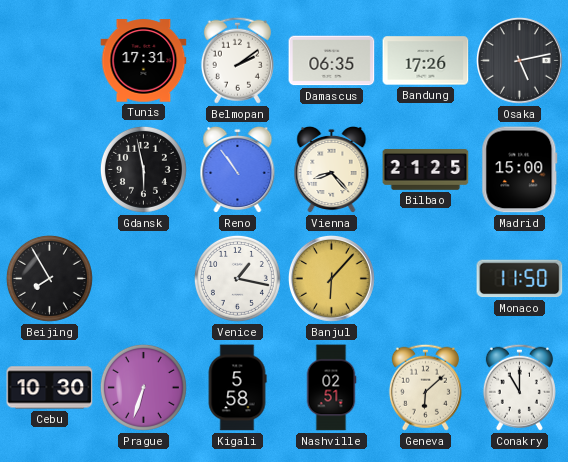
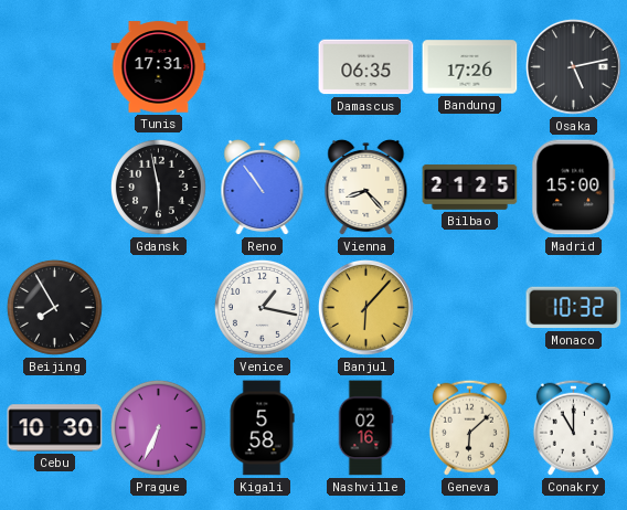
Belmopan: 2:09 -> none (237, 60)
Monaco: 11:50 -> 10:32 (574, 308)
Prague: 6:33 -> 6:34 (158, 427)
Nashville: 02:51 -> 02:16 (365, 428)
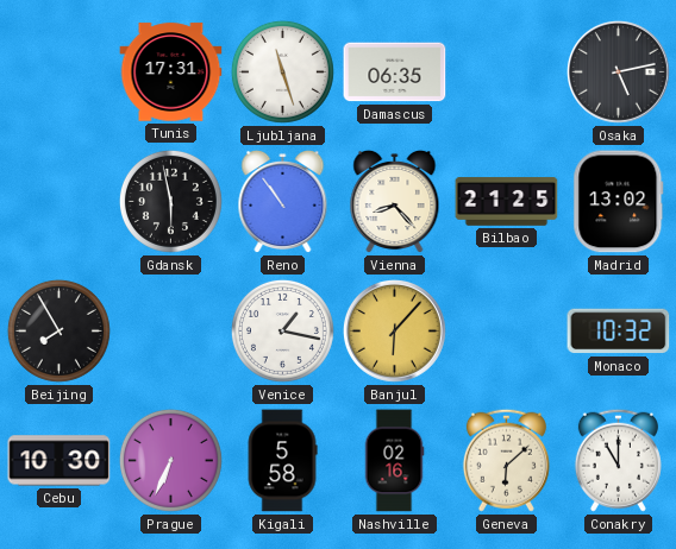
Ljubljana: none -> 11:27 (282, 71)
Bandung: 17:26 -> none (470, 67)
Madrid: 15:00 -> 13:02 (619, 202)
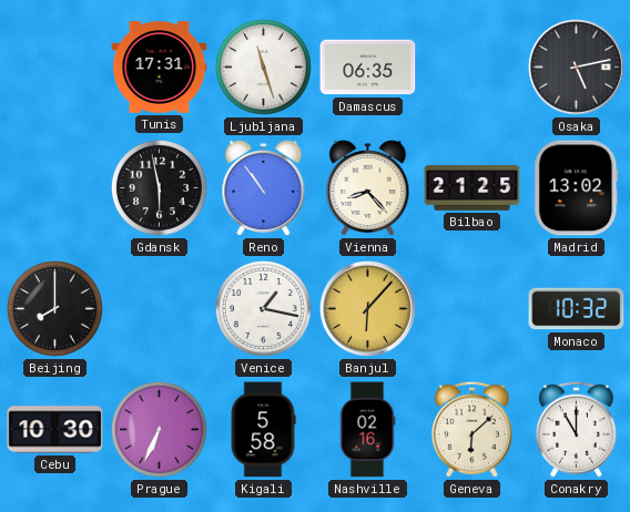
Beijing: 7:55 -> 8:00 (54, 308)
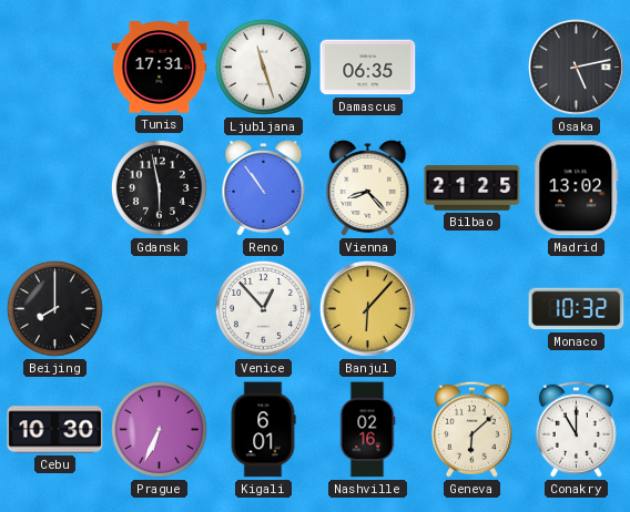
Venice: 1:17 -> 12:53 (263, 308)
Kigali: 5:58 -> 6:01 (263, 430)
